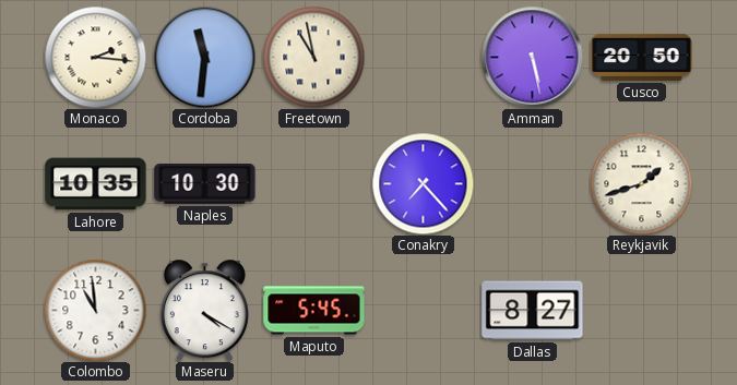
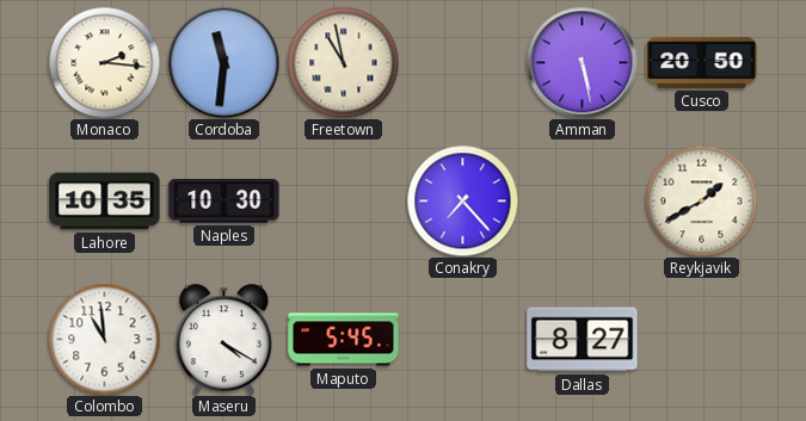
Reykjavik: 1:42 -> 1:40 (701, 200)
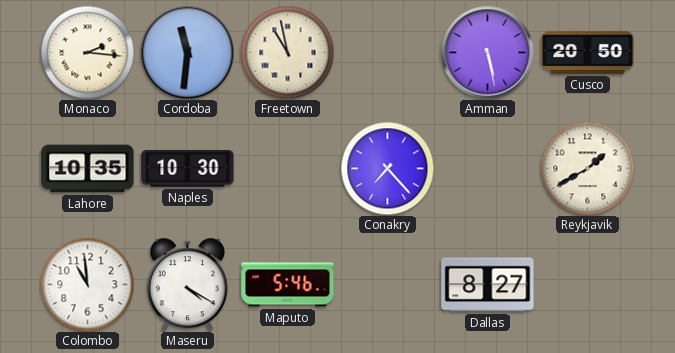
Maputo: 5:45 -> 5:46 (288, 285)
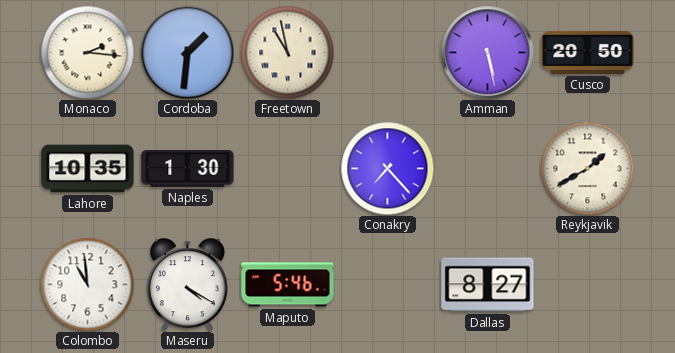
Cordoba: 11:31 -> 1:31 (187, 52)
Naples: 10:30 -> 1:30 (188, 169)
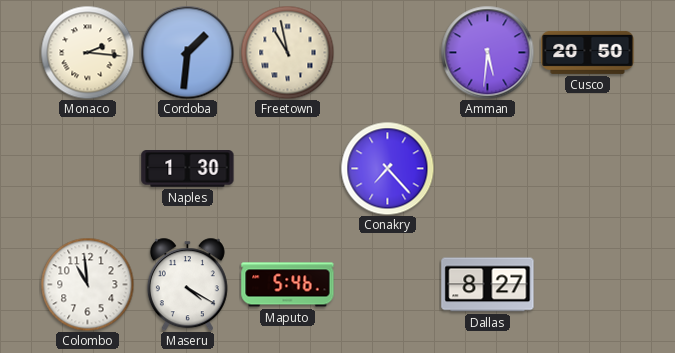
Amman: 5:28 -> 5:31 (487, 52)
Lahore: 10:35 -> none (88, 169)
Reykjavik: 1:40 -> none (587, 168)
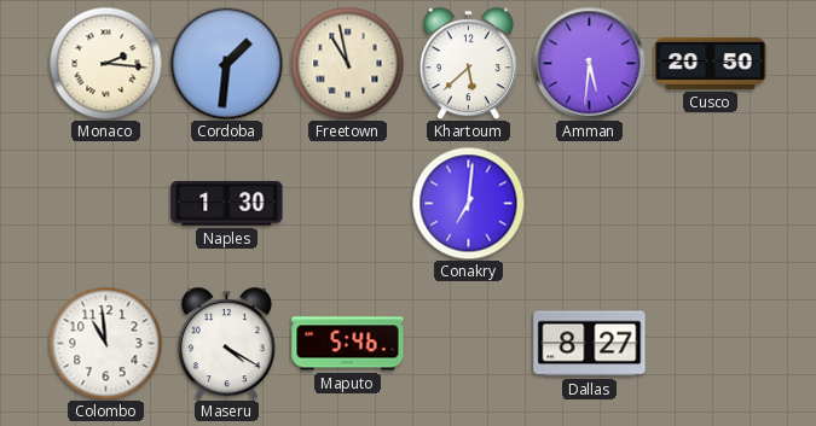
Khartoum: none -> 5:38 (468, 63)
Conakry: 7:23 -> 7:01 (468, 203)
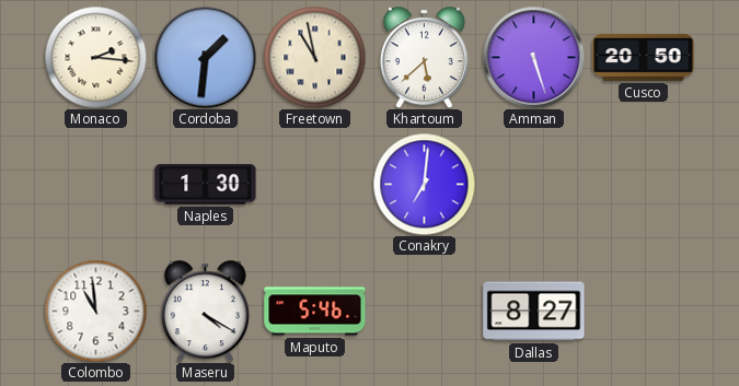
Amman: 5:31 -> 5:27 (533, 57)
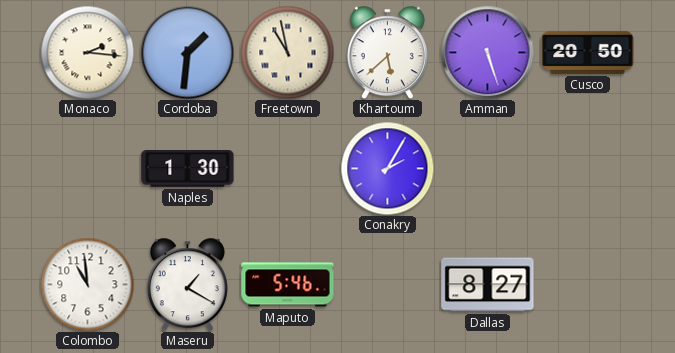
Conakry: 7:01 -> 2:05 (387, 168)
Maseru: 4:20 -> 1:20 (187, 284)
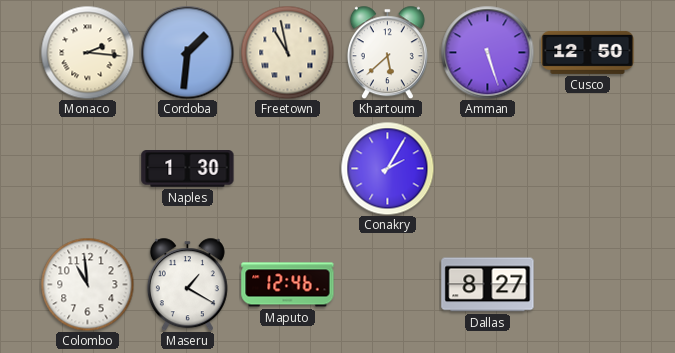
Cusco: 20:50 -> 12:50 (588, 52)
Maputo: 5:46 -> 12:46 (288, 285)
